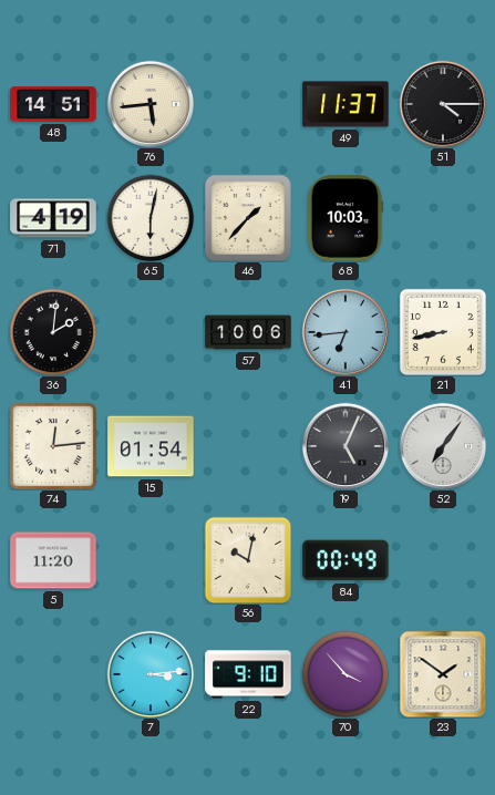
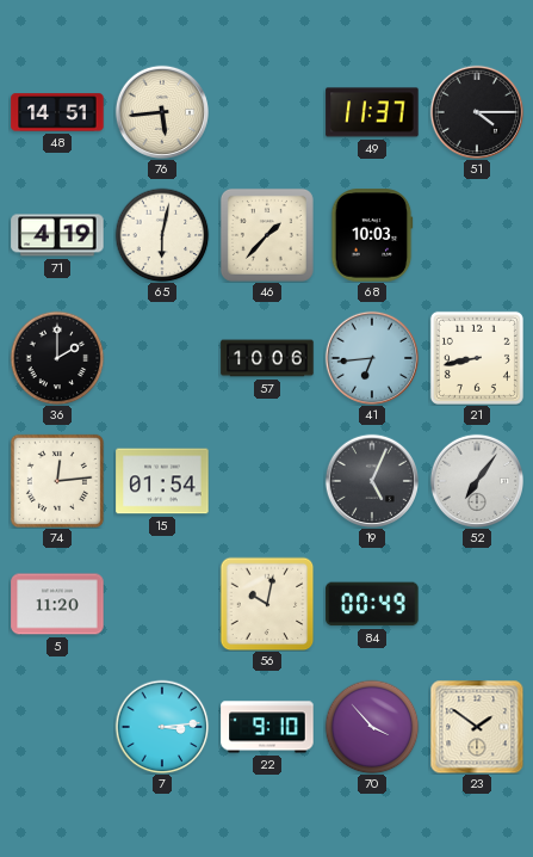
36: 2:01 -> 2:00 (57, 358)
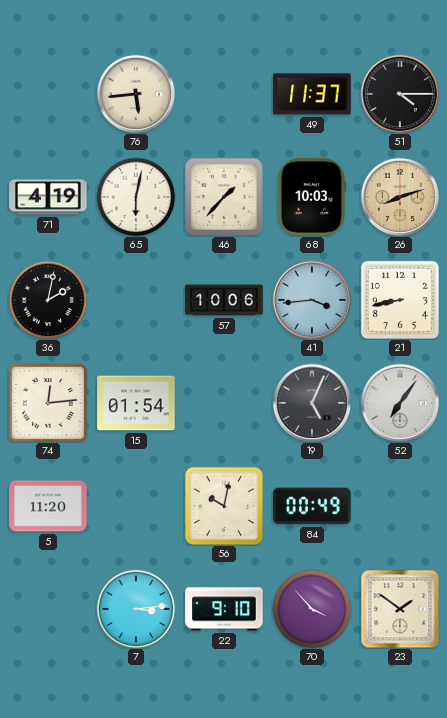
48: 14:51 -> none (57, 112)
26: none -> 8:12 (399, 196)
36: 2:00 -> 2:02 (48, 300)
41: 6:44 -> 3:44 (311, 299)
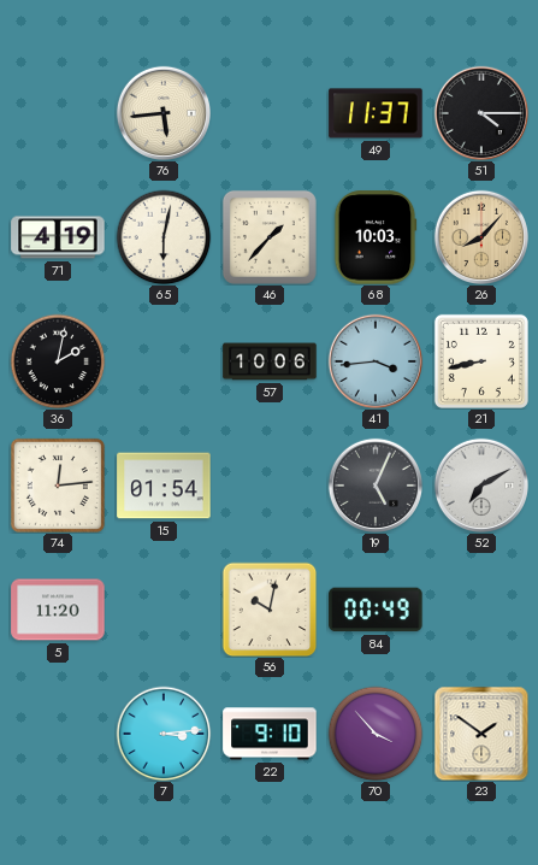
26: 8:12 -> 8:07 (480, 236)
52: 7:06 -> 7:10 (480, 484)
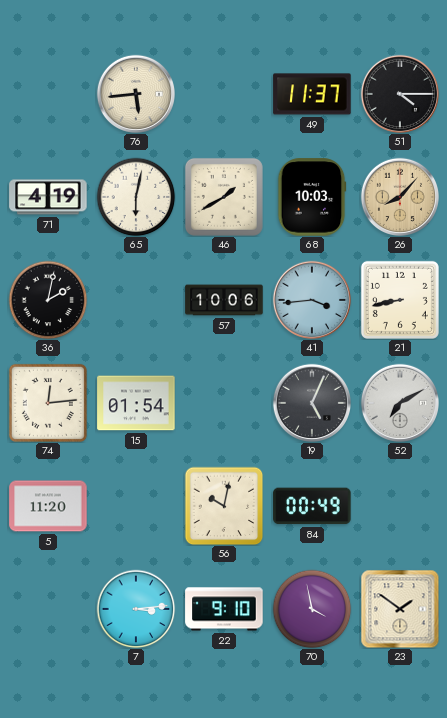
46: 1:37 -> 1:40 (224, 197)
70: 3:53 -> 3:58 (312, 609)
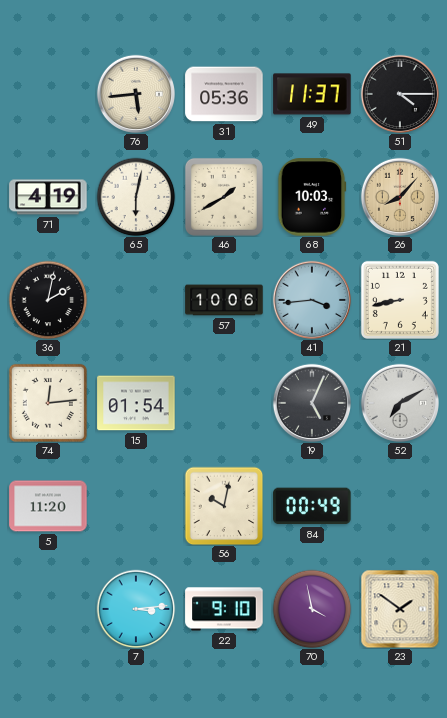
31: none -> 05:36 (224, 94)
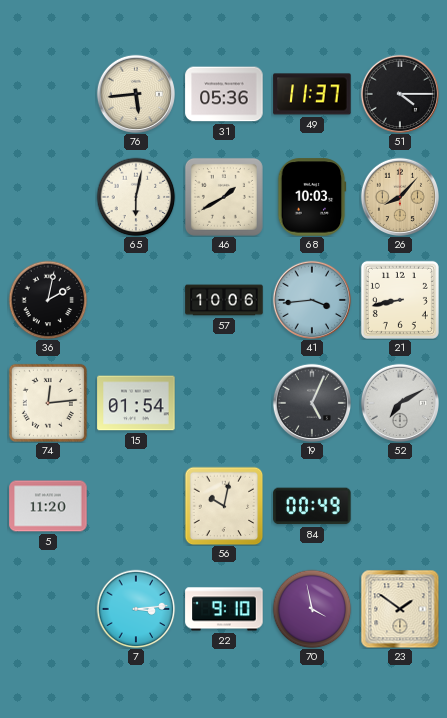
71: 4:19 -> none (48, 197)
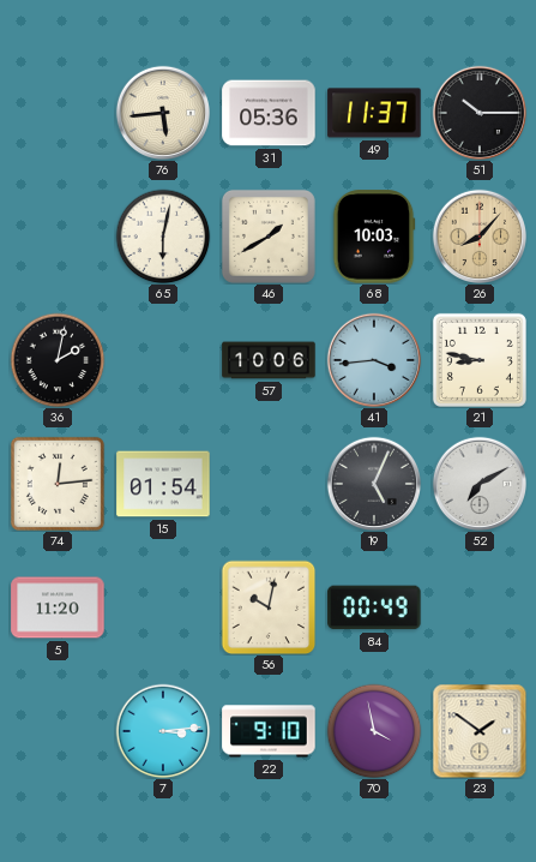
51: 4:15 -> 10:15 (478, 112)
21: 8:43 -> 8:47 (480, 360)
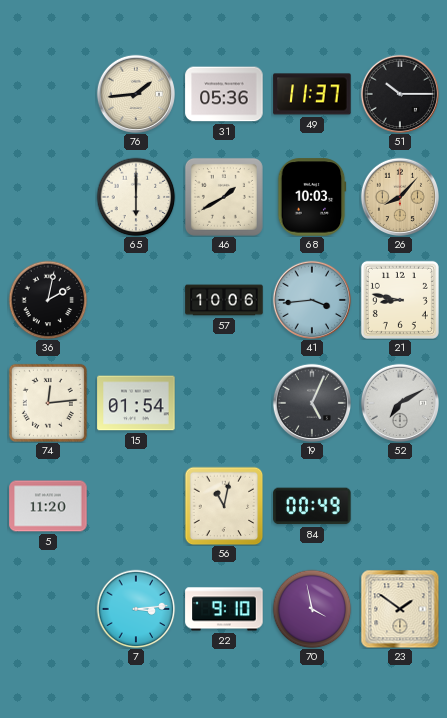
76: 5:44 -> 1:44 (135, 93)
65: 6:02 -> 6:00 (136, 197)
56: 10:02 -> 11:02 (224, 506)
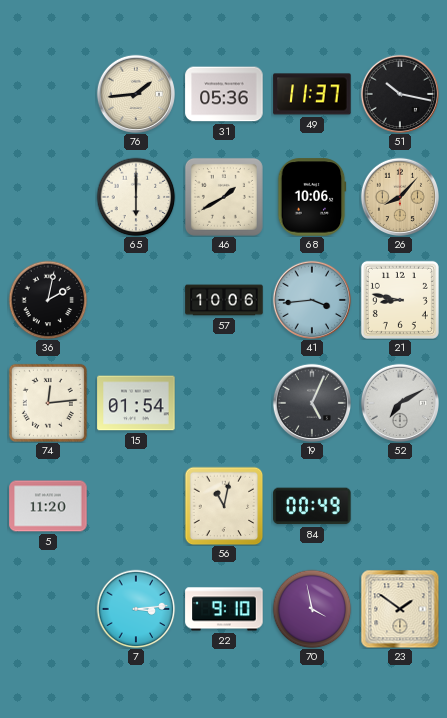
51: 10:15 -> 10:17 (399, 93)
68: 10:03 -> 10:06 (312, 197)
